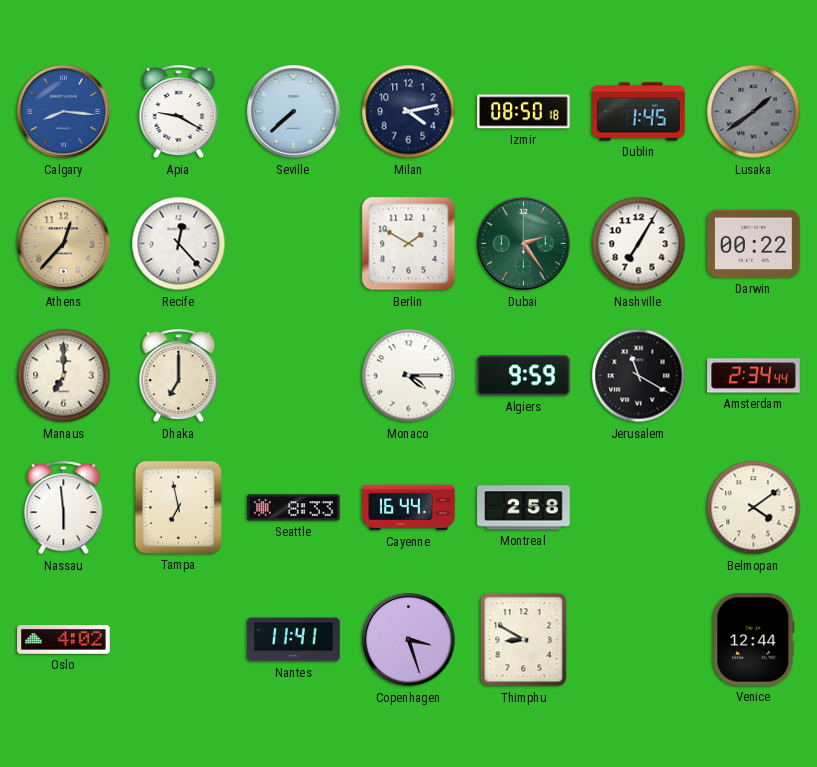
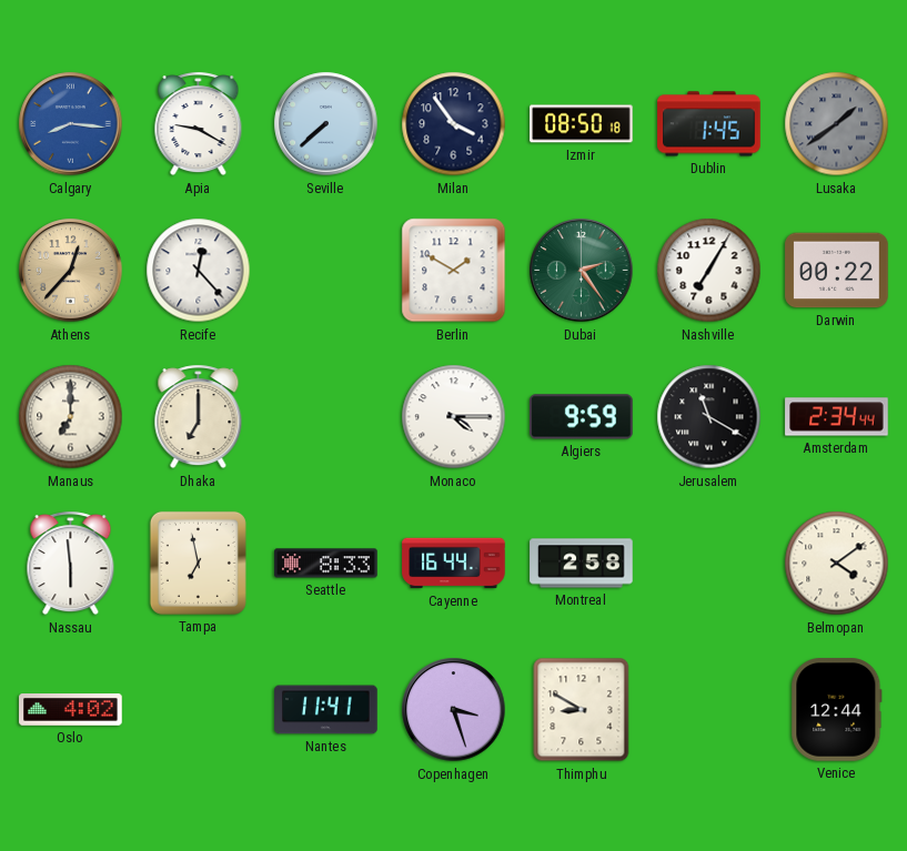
Milan: 4:13 -> 3:54 (454, 124)
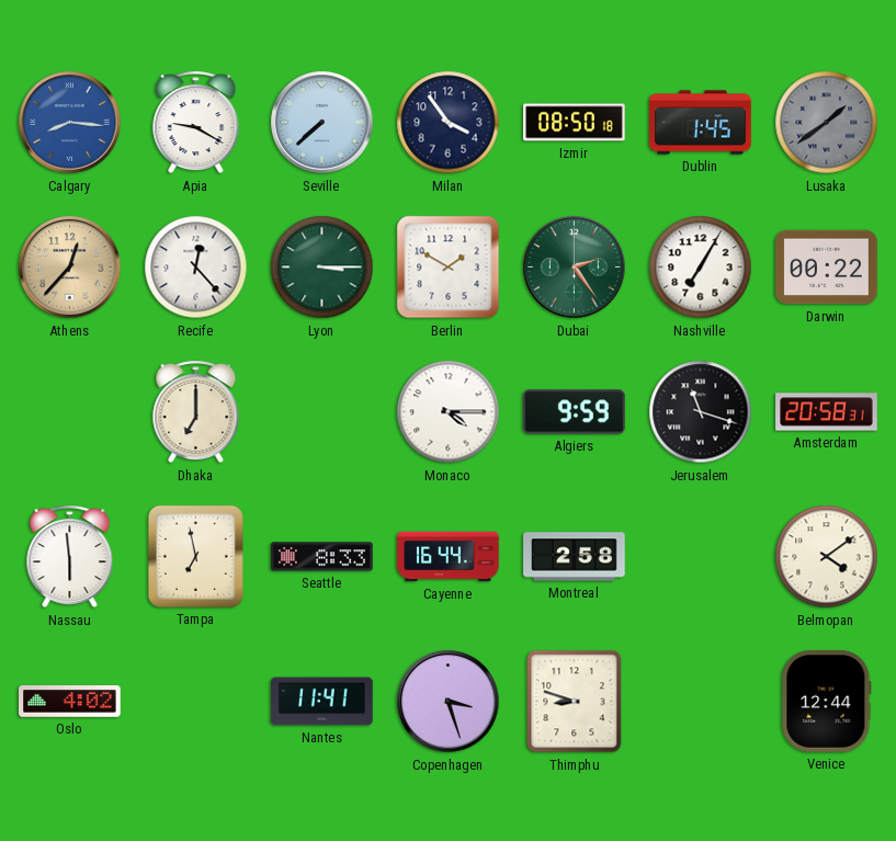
Lyon: none -> 3:15 (322, 268)
Manaus: 7:00 -> none (71, 417)
Jerusalem: 11:20 -> 11:18 (701, 412)
Amsterdam: 2:34 -> 20:58 (827, 412)
Thimphu: 8:50 -> 8:48 (575, 702)
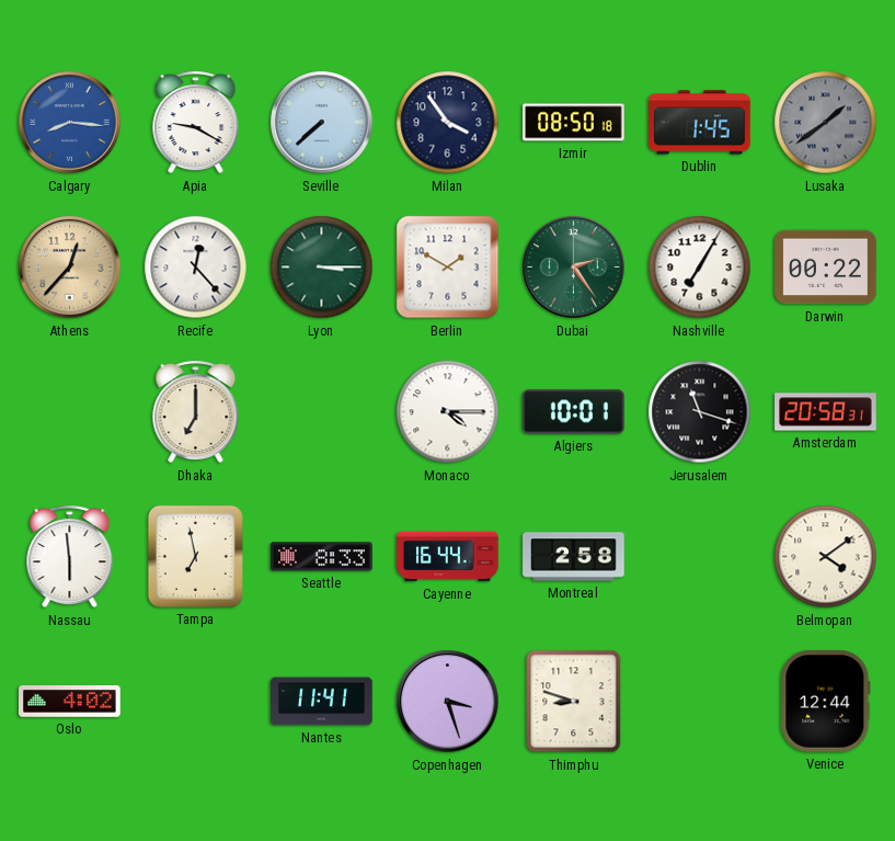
Algiers: 9:59 -> 10:01 (574, 412)
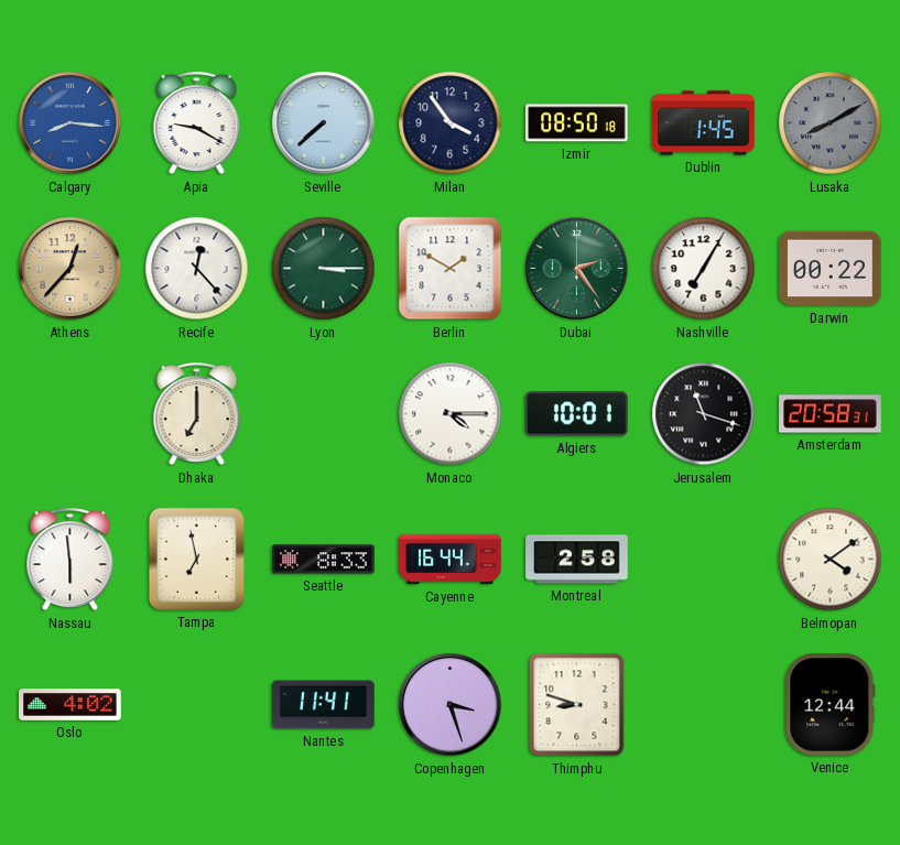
Lusaka: 1:39 -> 8:10 (831, 123)
